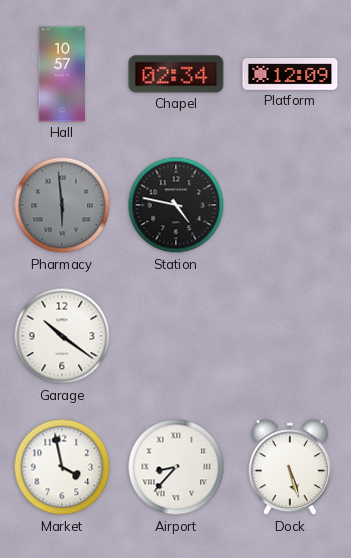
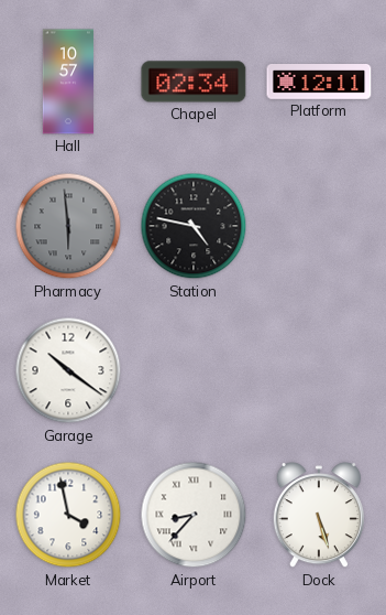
Platform: 12:09 -> 12:11 (319, 83)
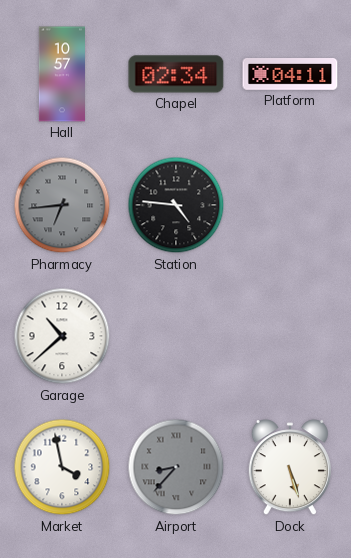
Platform: 12:11 -> 04:11 (290, 75)
Pharmacy: 5:59 -> 6:44 (62, 205)
Station: 4:47 -> 4:46 (176, 205)
Garage: 10:21 -> 10:38 (62, 336)
Airport dial: white -> grey (176, 467)
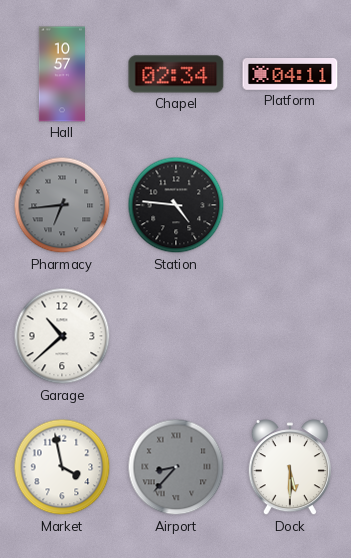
Dock: 5:27 -> 5:30 (290, 468)
